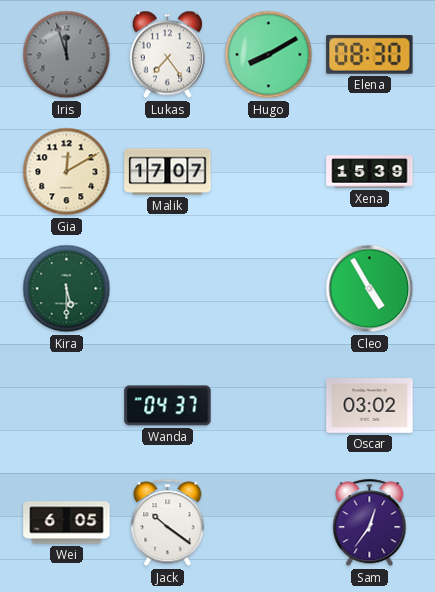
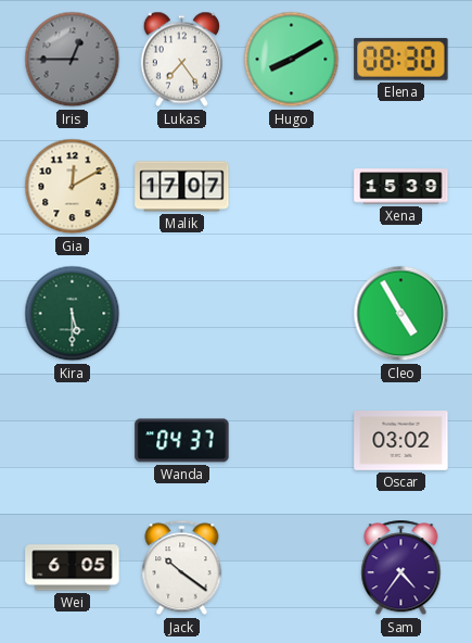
Iris: 11:57 -> 12:45 (73, 60)
Sam: 12:36 -> 4:36 (401, 568)
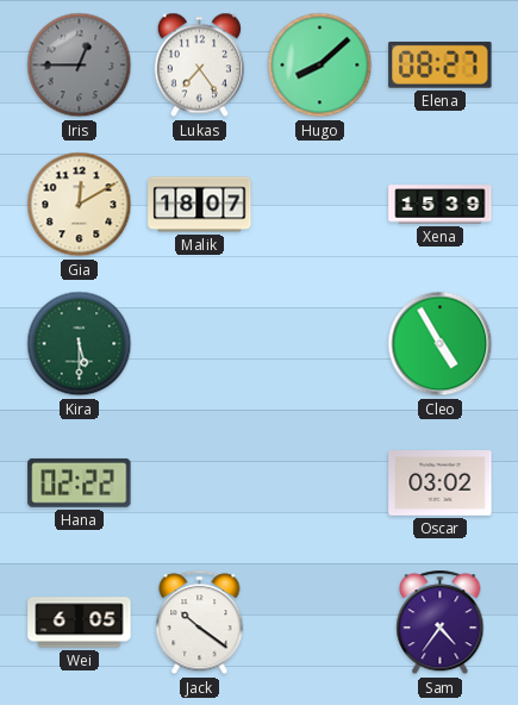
Hugo: 8:10 -> 8:08 (320, 65)
Elena: 08:30 -> 08:27 (441, 64)
Malik: 17:07 -> 18:07 (200, 205)
Hana: none -> 02:22 (80, 482)
Wanda: 04:37 -> none (182, 441)
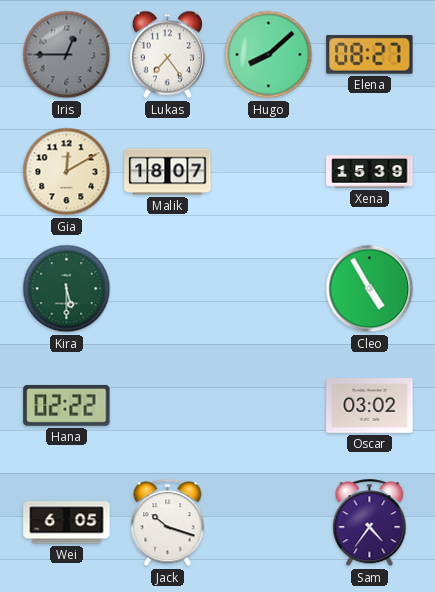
Jack: 10:21 -> 10:18 (168, 523)
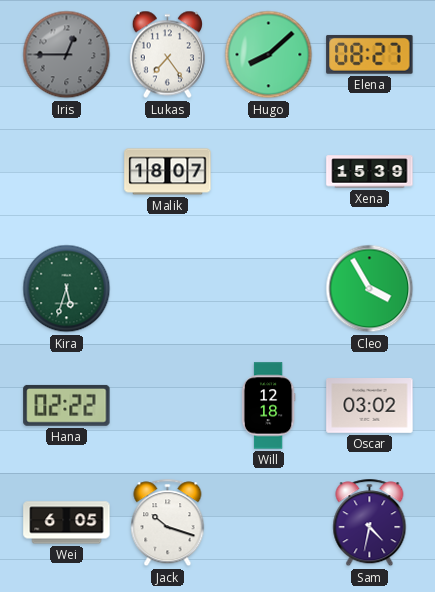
Gia: 12:10 -> none (67, 172)
Kira: 5:30 -> 5:33 (67, 289)
Cleo: 4:55 -> 3:55 (370, 289)
Will: none -> 12:18 (268, 406)
Sam: 4:36 -> 4:32 (370, 523)
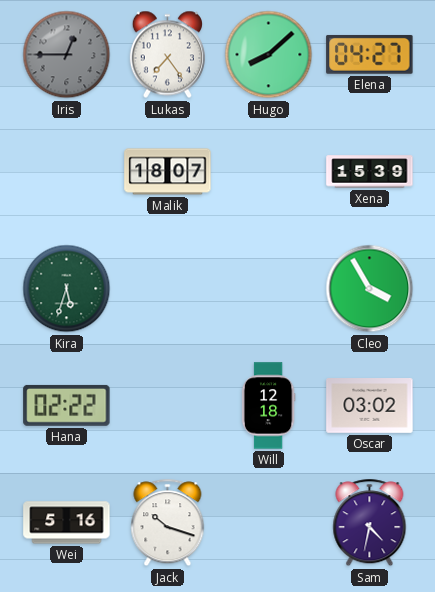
Elena: 08:27 -> 04:27 (370, 54)
Wei: 6:05 -> 5:16 (67, 523)
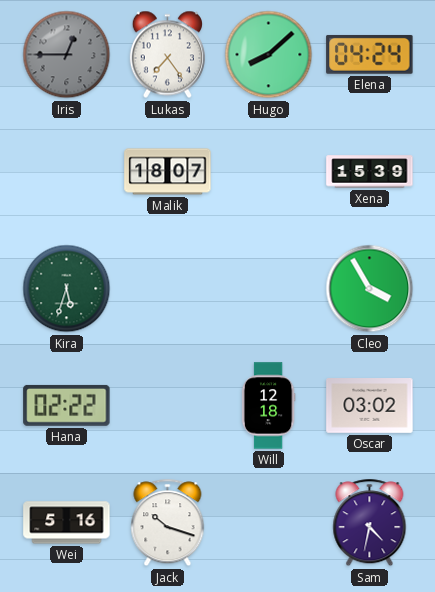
Elena: 04:27 -> 04:24 (370, 54)
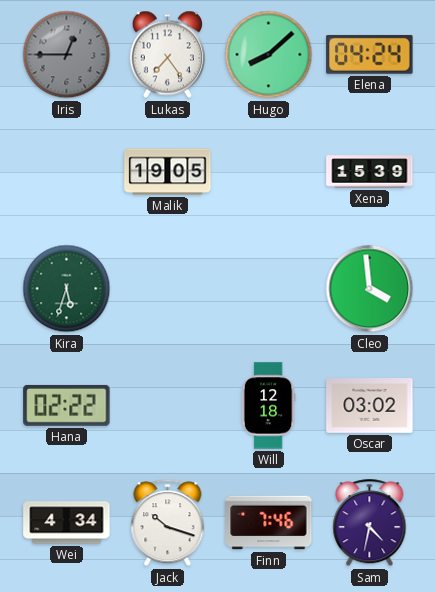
Malik: 18:07 -> 19:05 (168, 172)
Cleo: 3:55 -> 3:59 (370, 289)
Wei: 5:16 -> 4:34 (67, 523)
Finn: none -> 7:46 (269, 523)
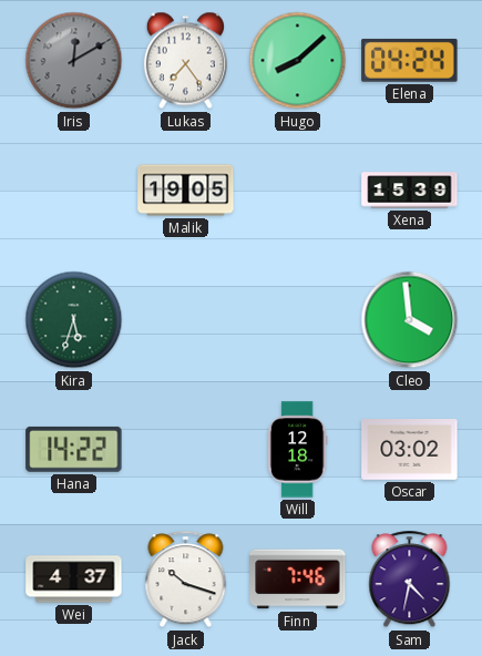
Iris: 12:45 -> 12:10 (74, 61)
Hana: 02:22 -> 14:22 (74, 449)
Wei: 4:34 -> 4:37 (74, 580)
